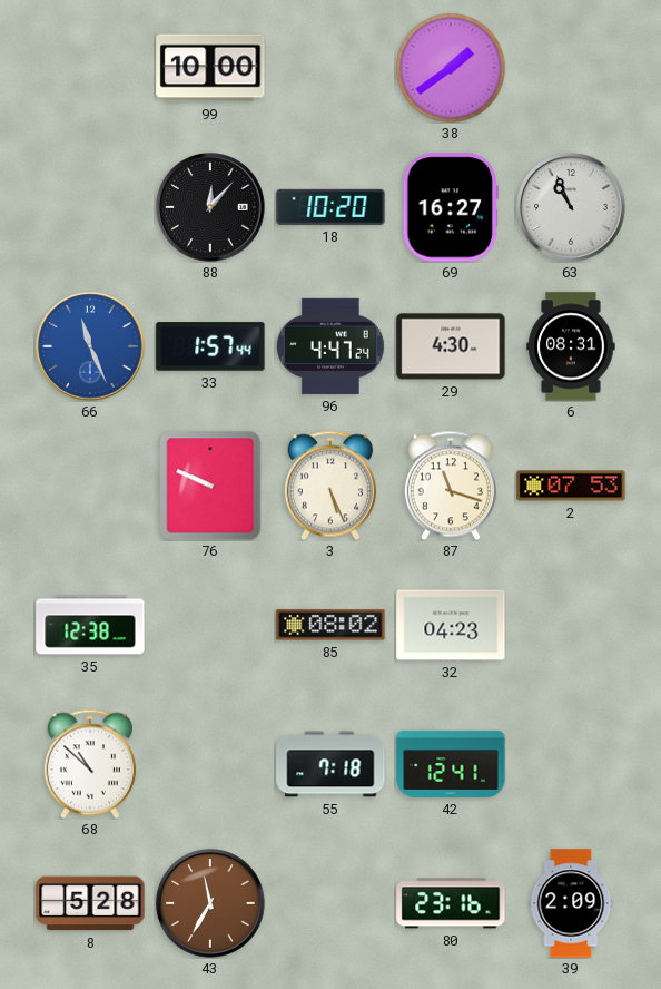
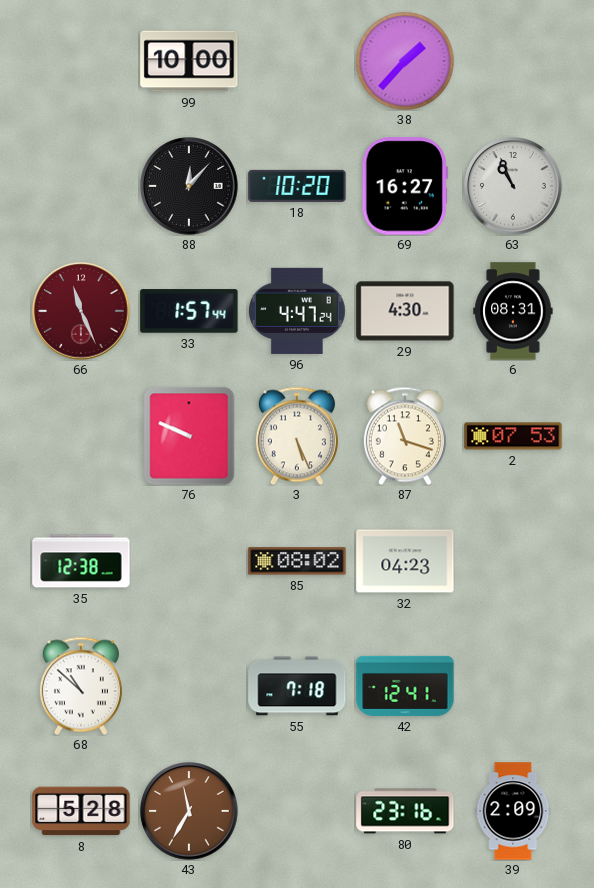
38: 1:39 -> 1:37 (405, 61)
66 dial: blue -> burgundy (81, 311)
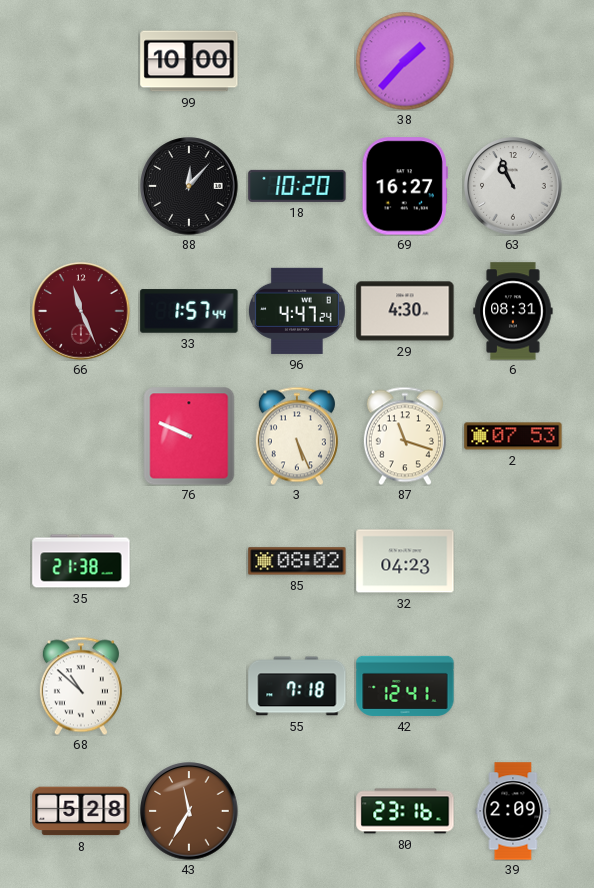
35: 12:38 -> 21:38 (81, 561)
